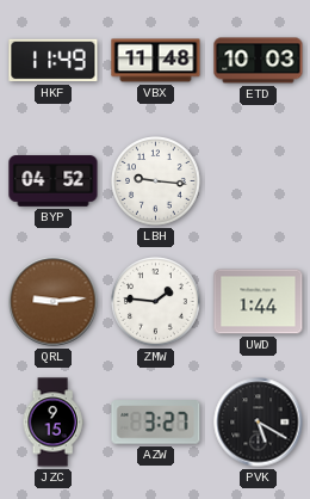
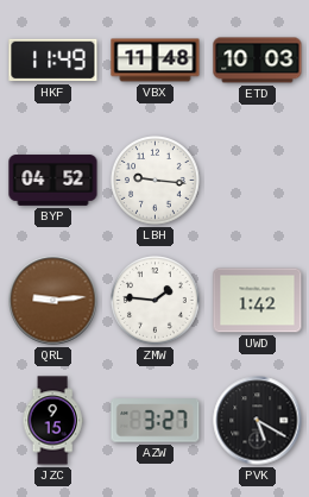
UWD: 1:44 -> 1:42 (258, 301)
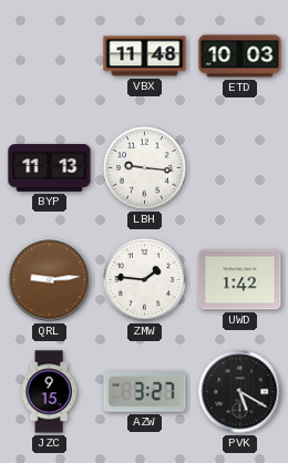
HKF: 11:49 -> none (53, 61)
BYP: 04:52 -> 11:13 (50, 168)
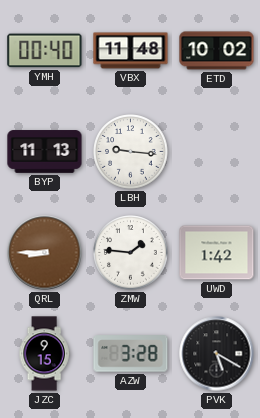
YMH: none -> 00:40 (45, 51)
ETD: 10:03 -> 10:02 (217, 51)
QRL: 9:14 -> 8:45 (45, 253)
AZW: 3:27 -> 3:28 (131, 354)
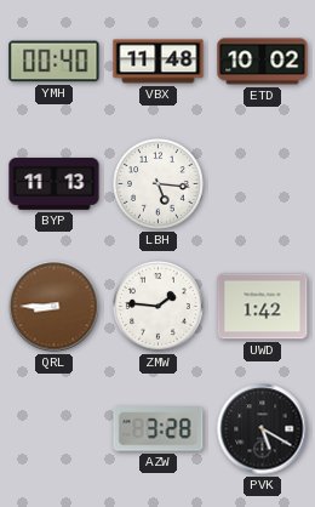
LBH: 9:16 -> 5:16 (159, 184)
JZC: 9:15 -> none (44, 354)
